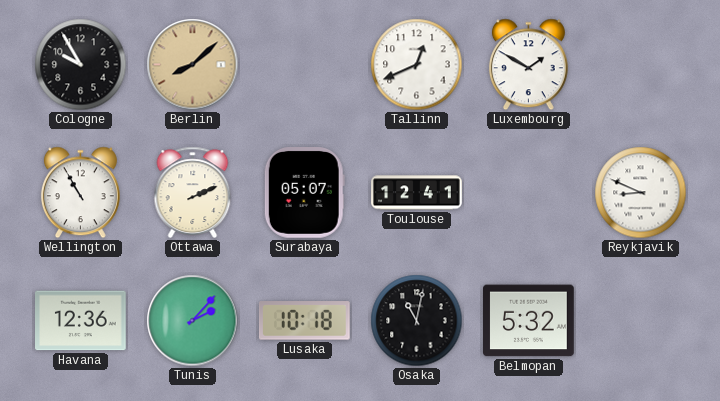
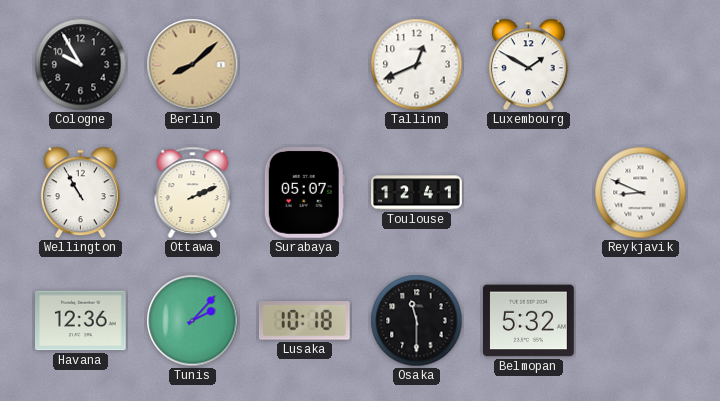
Osaka: 11:02 -> 11:30 (417, 321)
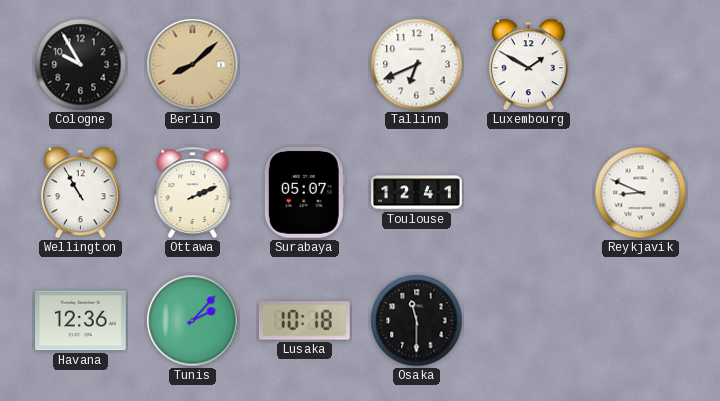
Tallinn: 12:41 -> 6:41 (417, 65)
Belmopan: 5:32 -> none (529, 321)
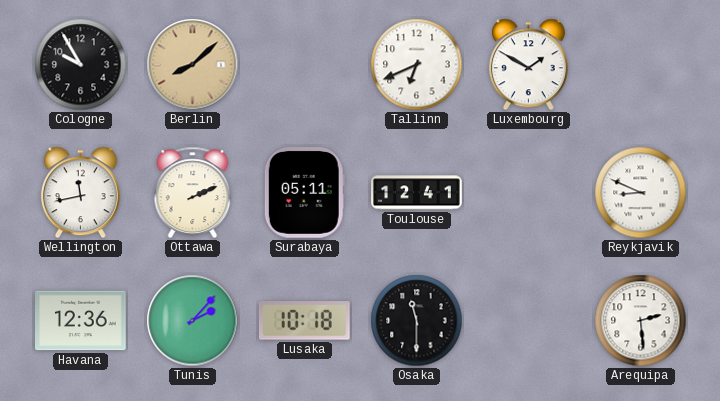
Wellington: 10:55 -> 11:43 (80, 193)
Surabaya: 05:07 -> 05:11 (304, 193)
Arequipa: none -> 2:29 (641, 321)
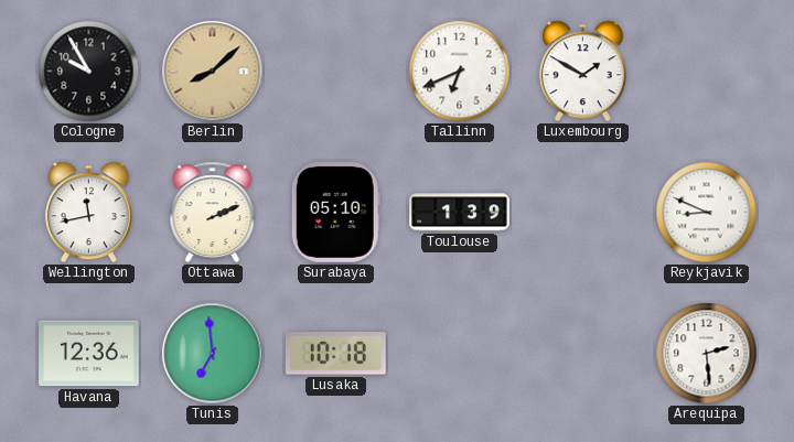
Surabaya: 05:11 -> 05:10 (335, 213)
Toulouse: 12:41 -> 1:39 (460, 213)
Tunis: 2:07 -> 6:59 (213, 354)
Osaka: 11:30 -> none (417, 321)
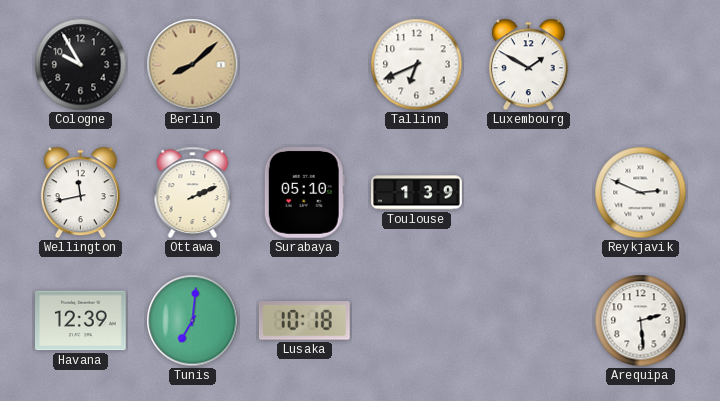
Reykjavik: 8:49 -> 2:49 (641, 193)
Havana: 12:36 -> 12:39 (81, 321)
Tunis: 6:59 -> 7:01 (193, 321)
